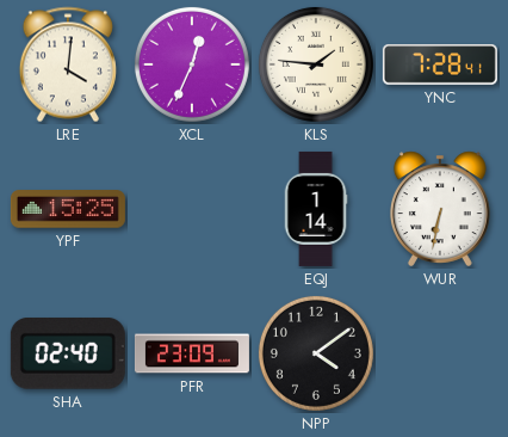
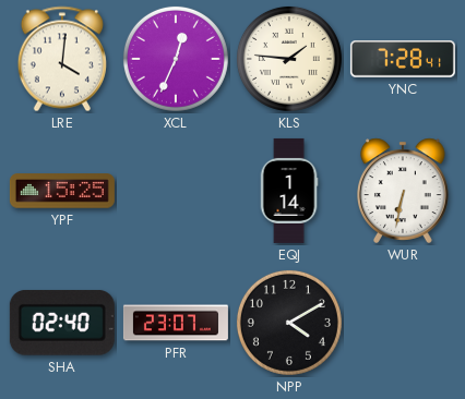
PFR: 23:09 -> 23:07 (176, 323)
NPP: 4:09 -> 4:10 (289, 323)
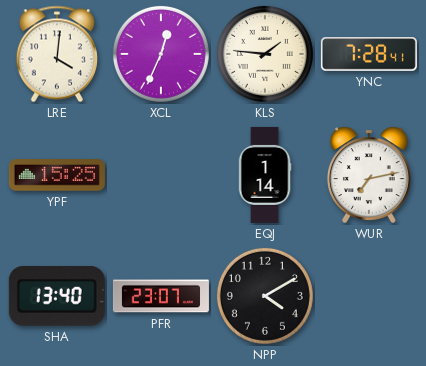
WUR: 6:32 -> 7:13 (370, 175)
SHA: 02:40 -> 13:40 (57, 296)
